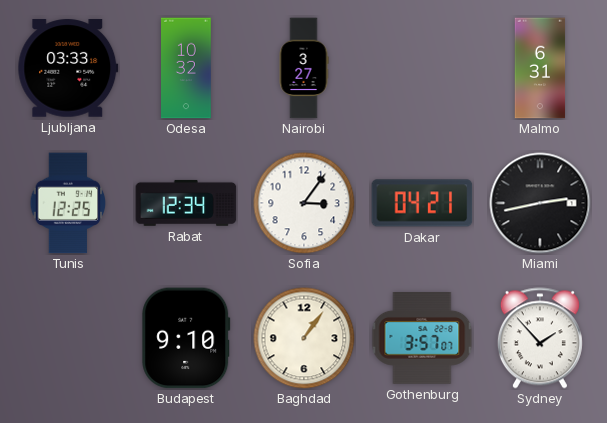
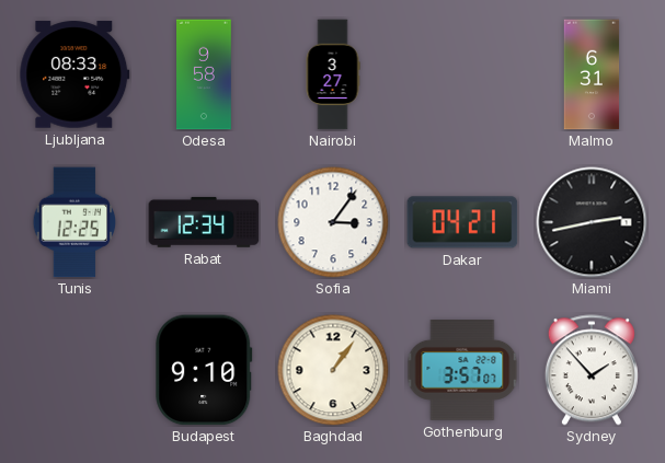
Ljubljana: 03:33 -> 08:33 (74, 74)
Odesa: 10:32 -> 9:58 (205, 74)
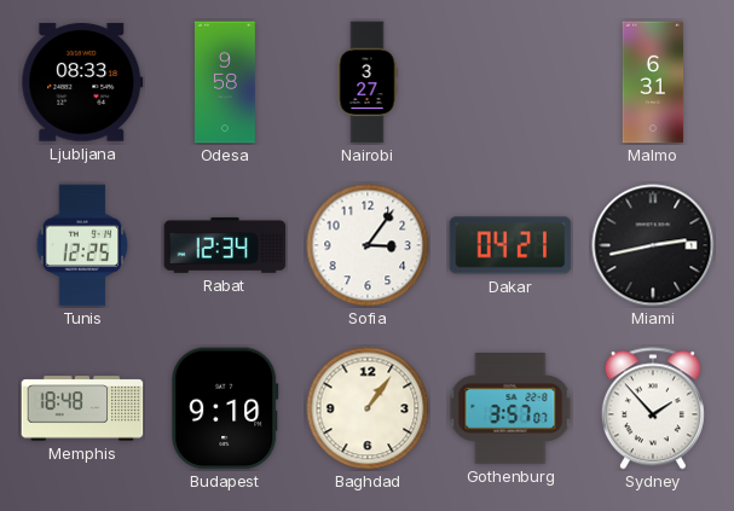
Memphis: none -> 18:48 (82, 408)
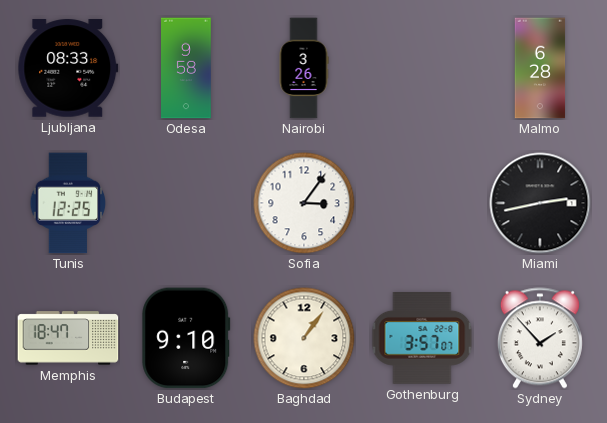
Nairobi: 3:27 -> 3:26 (304, 68)
Malmo: 6:31 -> 6:28 (540, 68)
Rabat: 12:34 -> none (225, 245)
Dakar: 04:21 -> none (510, 245)
Memphis: 18:48 -> 18:47 (68, 338)
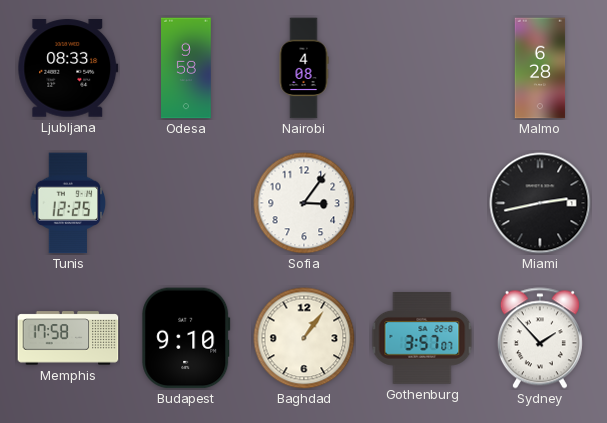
Nairobi: 3:26 -> 4:08 (304, 68)
Memphis: 18:47 -> 17:58 (68, 338)
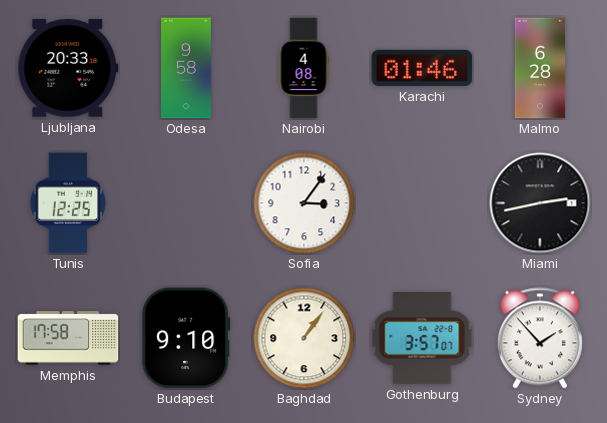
Ljubljana: 08:33 -> 20:33 (68, 68)
Karachi: none -> 01:46 (422, 68)
